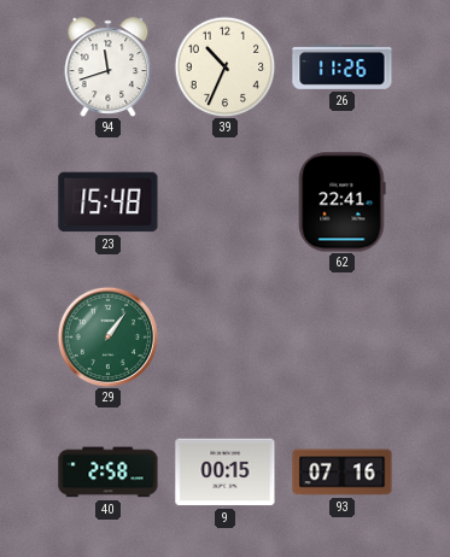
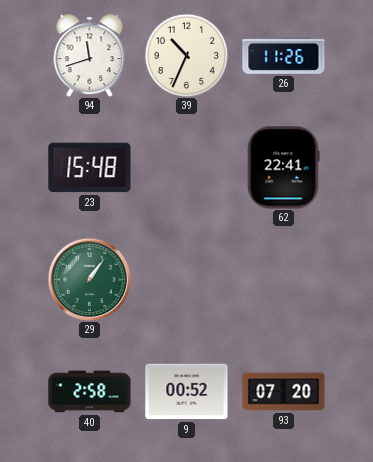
9: 00:15 -> 00:52 (187, 392)
93: 07:16 -> 07:20 (284, 392)
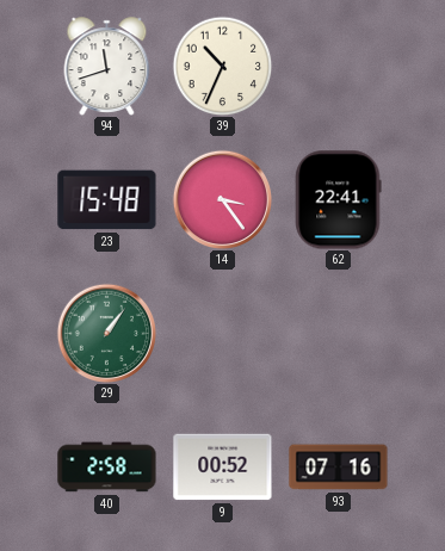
26: 11:26 -> none (284, 56)
14: none -> 3:24 (222, 199)
93: 07:20 -> 07:16 (339, 468)
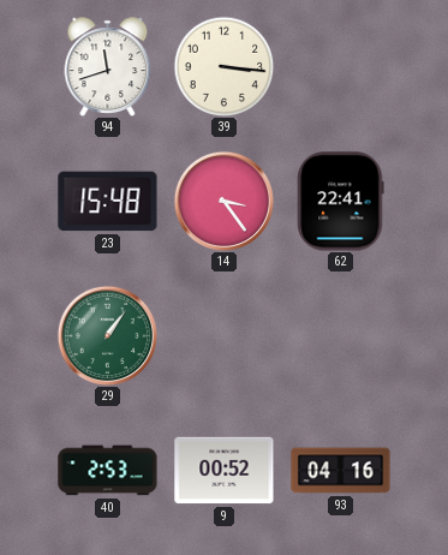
39: 10:34 -> 3:16 (223, 66)
40: 2:58 -> 2:53 (108, 471)
93: 07:16 -> 04:16 (341, 471)
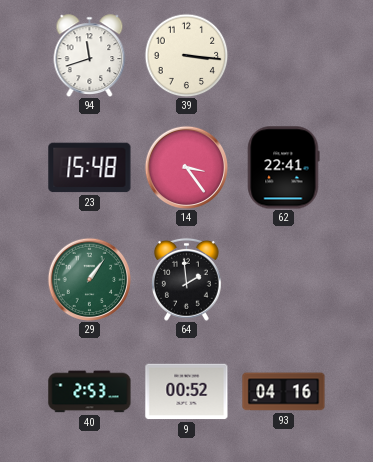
64: none -> 1:59 (187, 279)
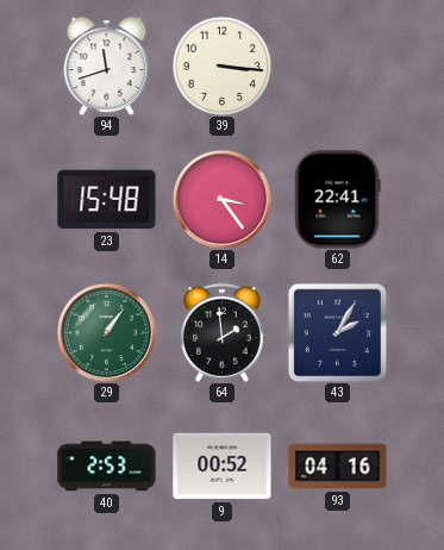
43: none -> 2:05 (337, 332)
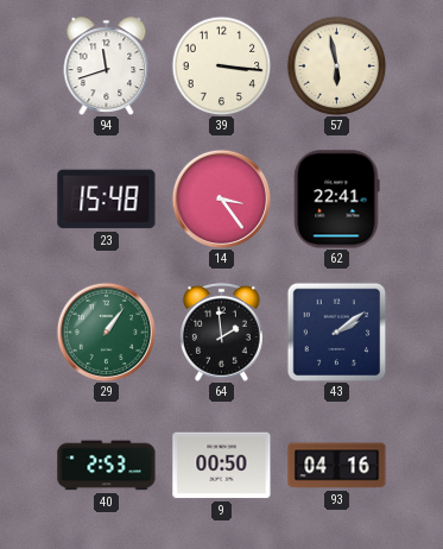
57: none -> 5:58 (336, 65)
43: 2:05 -> 2:09 (336, 332)
9: 00:52 -> 00:50 (222, 466)
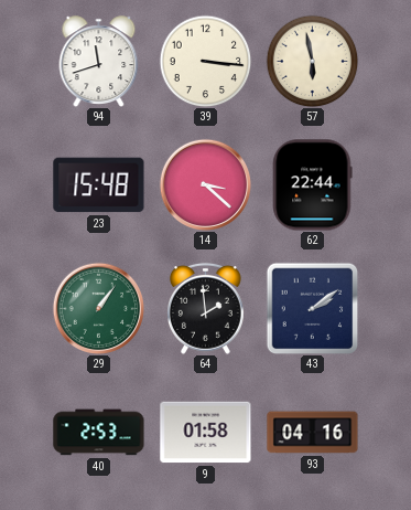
14: 3:24 -> 3:22 (205, 184)
62: 22:41 -> 22:44 (312, 185)
9: 00:50 -> 01:58 (206, 433)
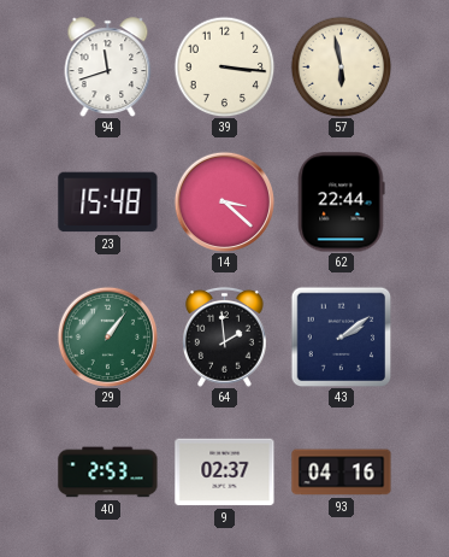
9: 01:58 -> 02:37 (225, 473)
